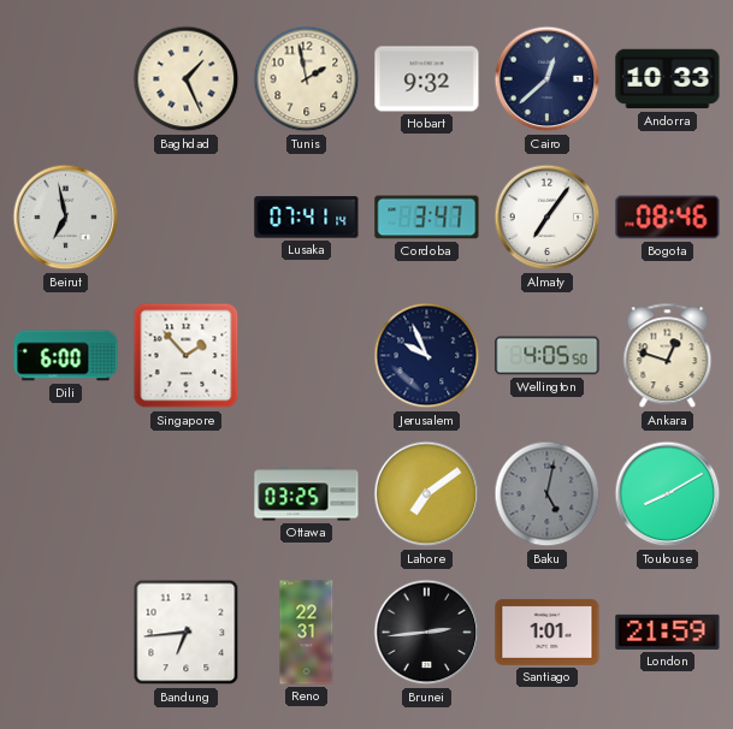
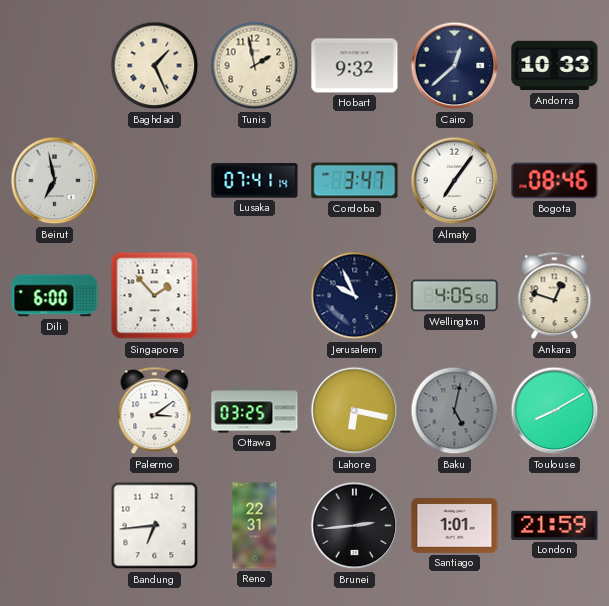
Palermo: none -> 3:09 (155, 411)
Lahore: 7:09 -> 6:17 (355, 411)
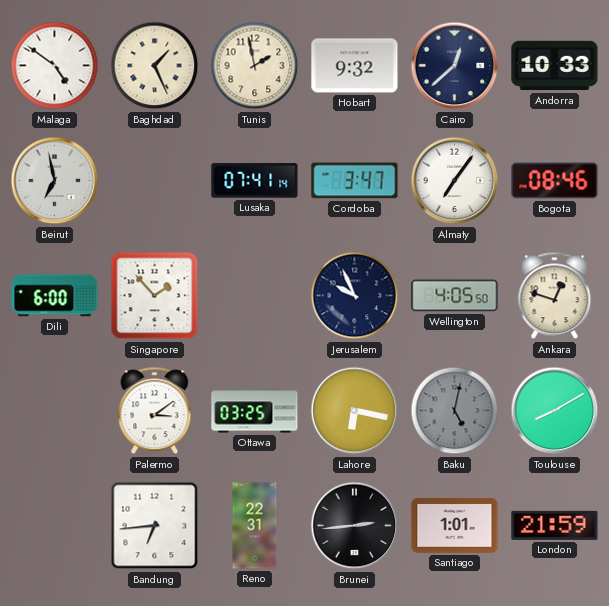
Malaga: none -> 4:51 (55, 66)
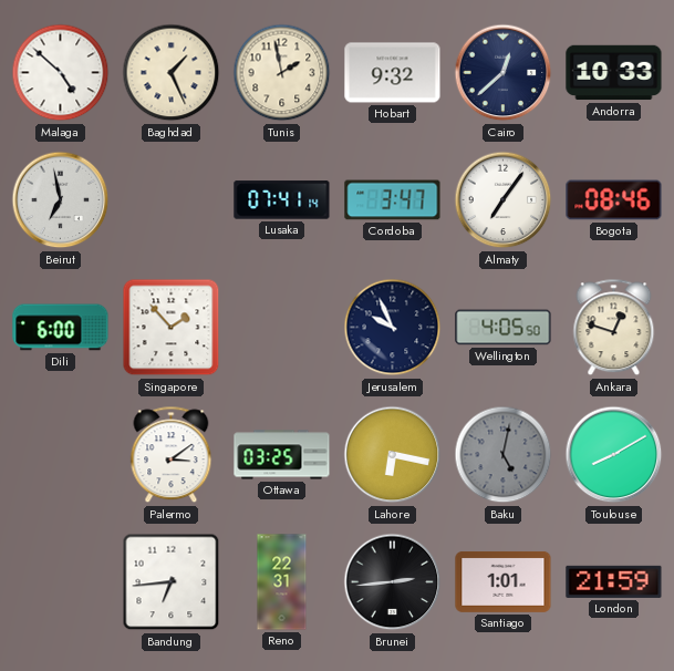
Malaga: 4:51 -> 4:52 (61, 73)
